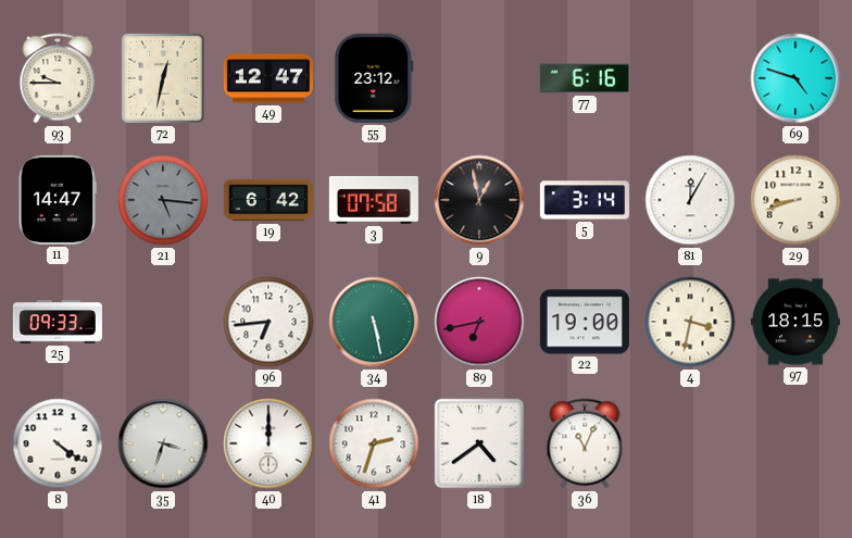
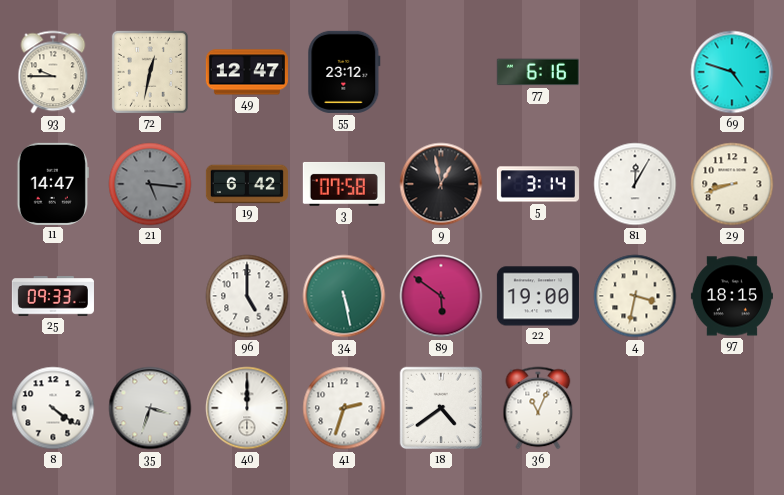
96: 6:44 -> 5:00 (247, 296)
89: 6:43 -> 5:51 (441, 296)
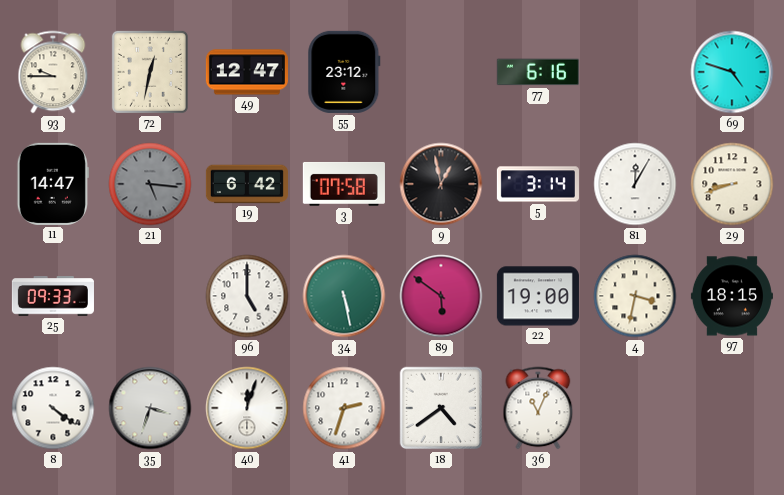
40: 12:00 -> 12:03 (247, 408)
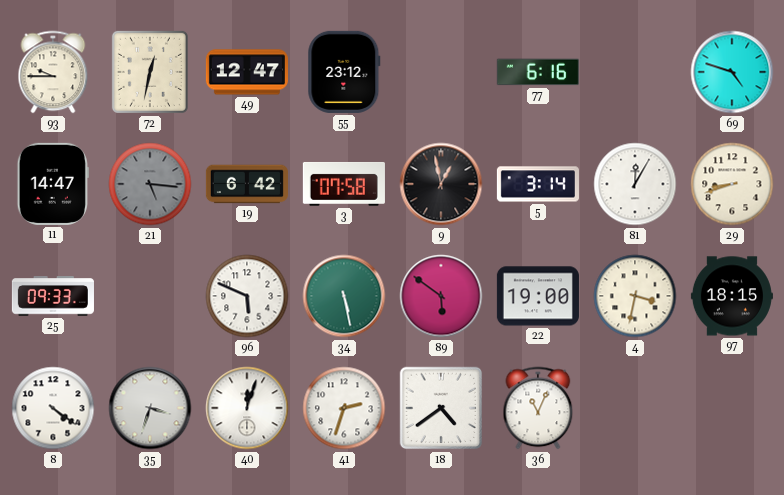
96: 5:00 -> 5:49 (247, 296)
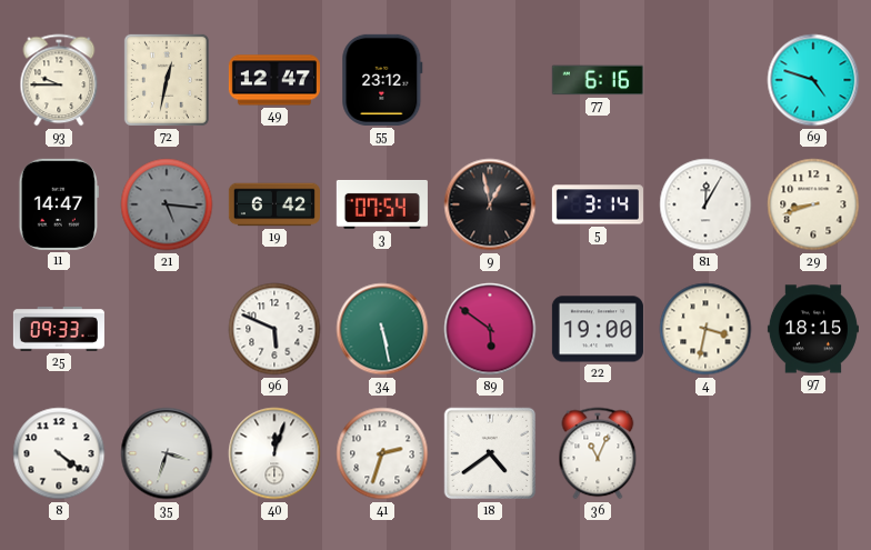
3: 07:58 -> 07:54 (382, 204)
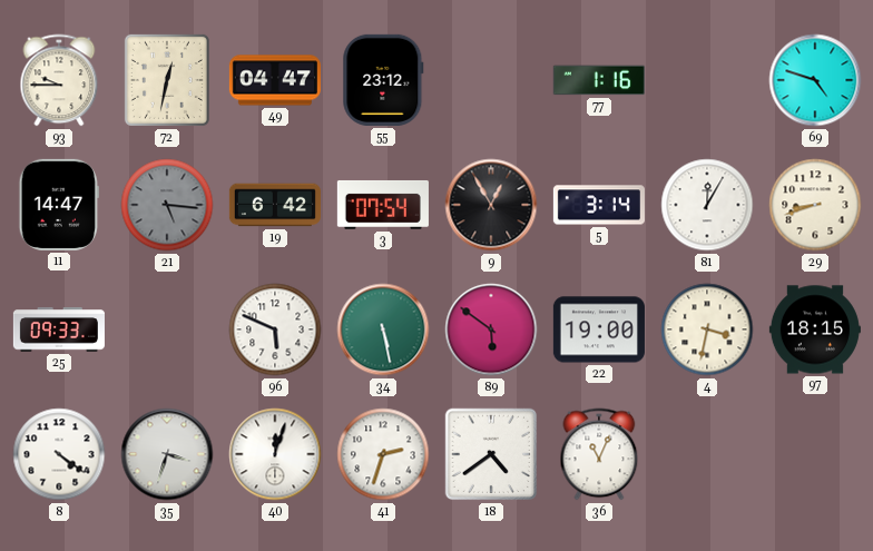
49: 12:47 -> 04:47 (275, 80)
77: 6:16 -> 1:16 (599, 80)
9: 12:58 -> 12:55 (491, 205)
